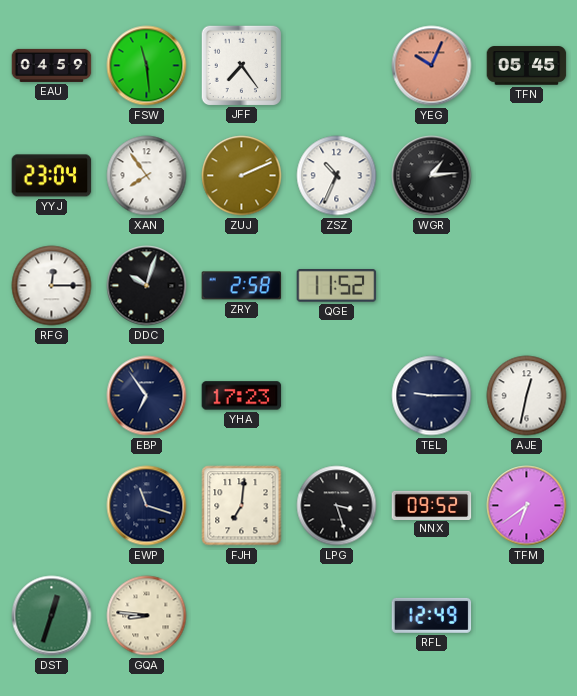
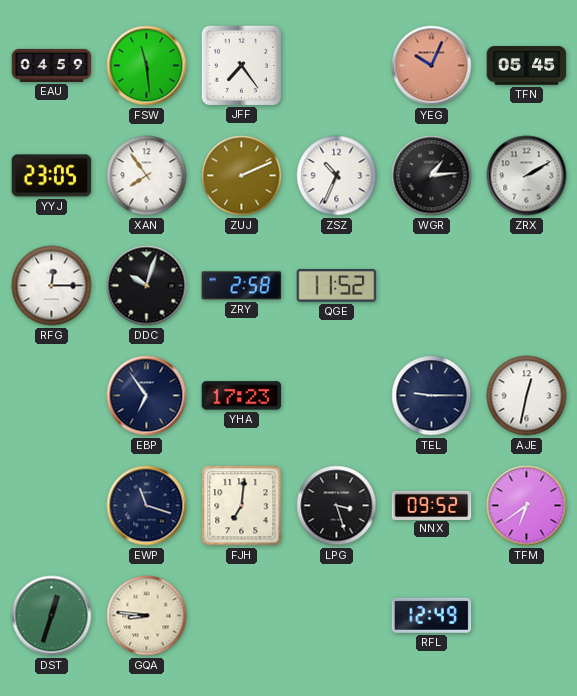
YYJ: 23:04 -> 23:05 (52, 176)
ZRX: none -> 2:10 (527, 176)
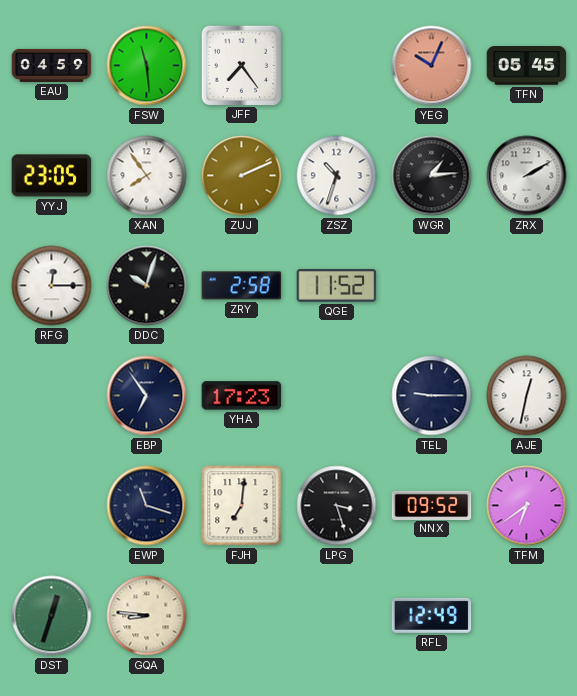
ZSZ: 10:34 -> 10:33 (337, 176)
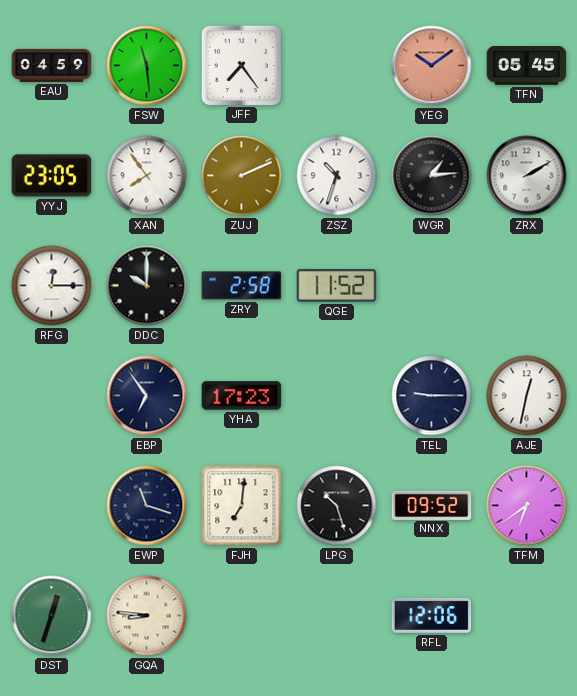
YEG: 10:04 -> 10:09 (432, 66)
DDC: 10:03 -> 10:00 (147, 286)
LPG: 3:27 -> 10:27 (337, 506)
RFL: 12:49 -> 12:06 (432, 615)
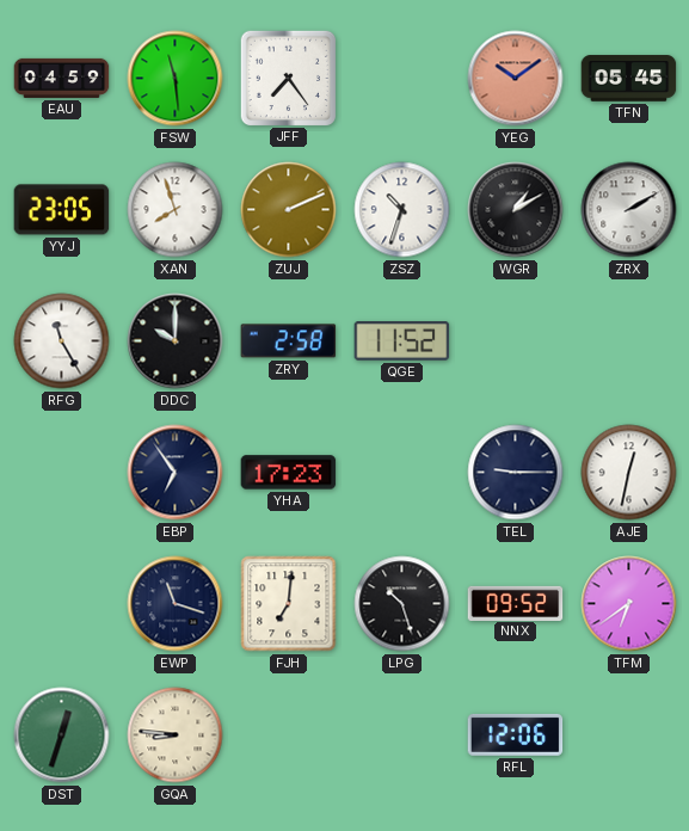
XAN: 7:54 -> 7:57 (176, 210)
WGR: 1:14 -> 1:10 (516, 210)
RFG: 12:15 -> 11:25 (62, 341)
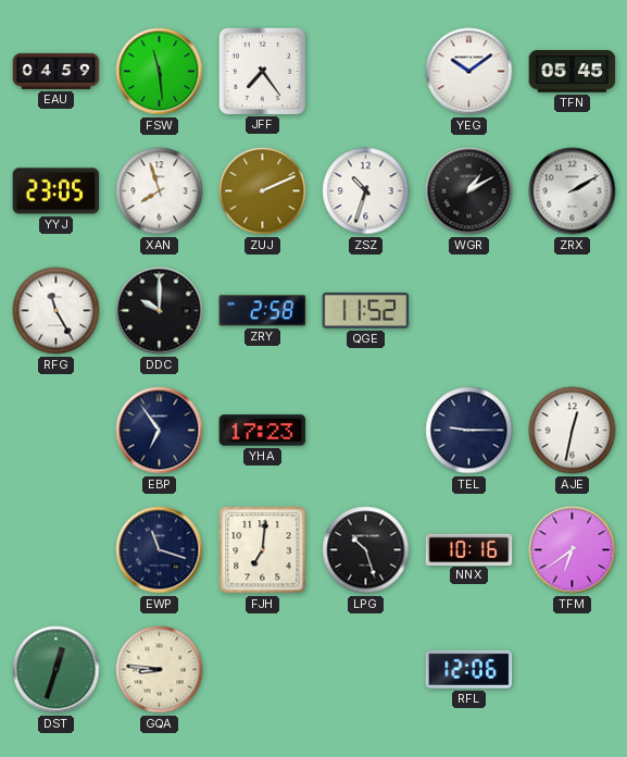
YEG dial: salmon -> white (469, 72)
NNX: 09:52 -> 10:16 (469, 549)
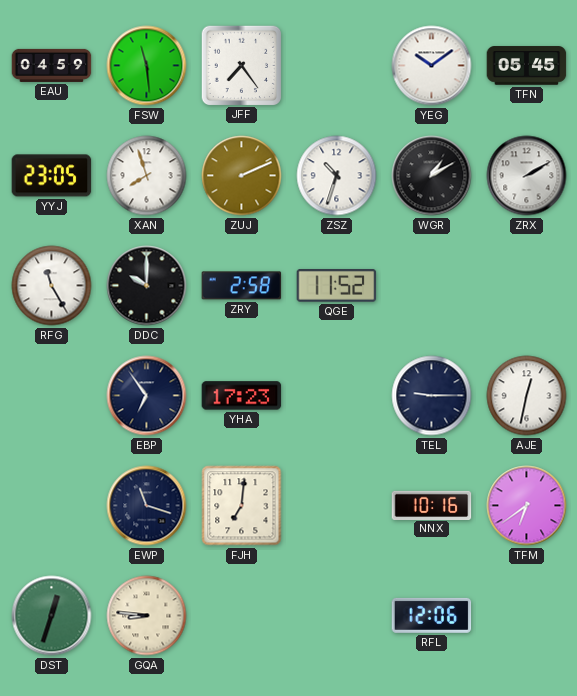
LPG: 10:27 -> none (366, 550)
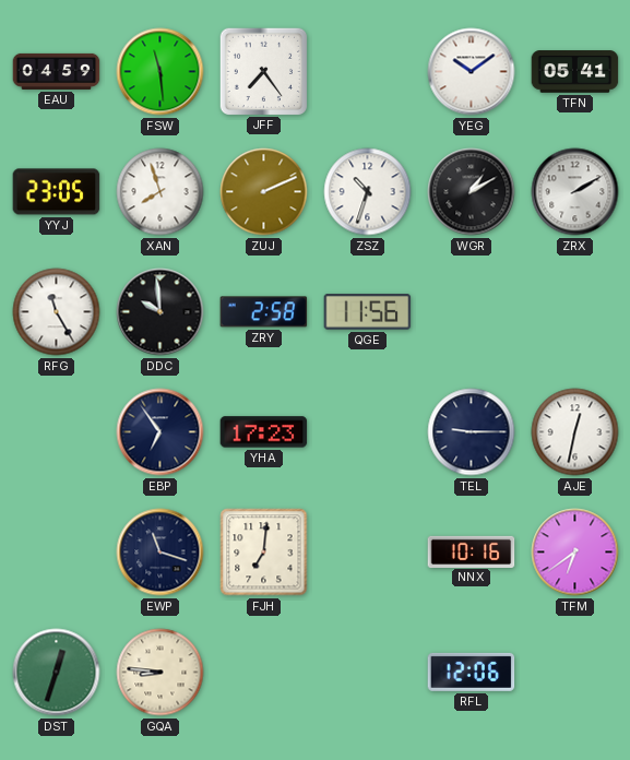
TFN: 05:45 -> 05:41 (575, 72)
DDC: 10:00 -> 9:59 (161, 312)
QGE: 11:52 -> 11:56 (368, 312)
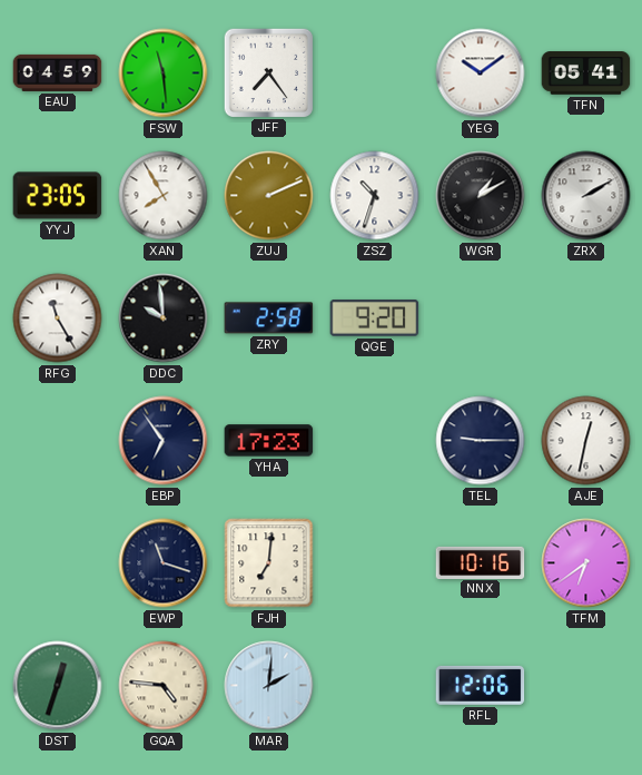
XAN: 7:57 -> 7:55 (164, 196)
QGE: 11:56 -> 9:20 (375, 318)
GQA: 8:46 -> 4:46 (164, 686)
MAR: none -> 2:01 (269, 686)
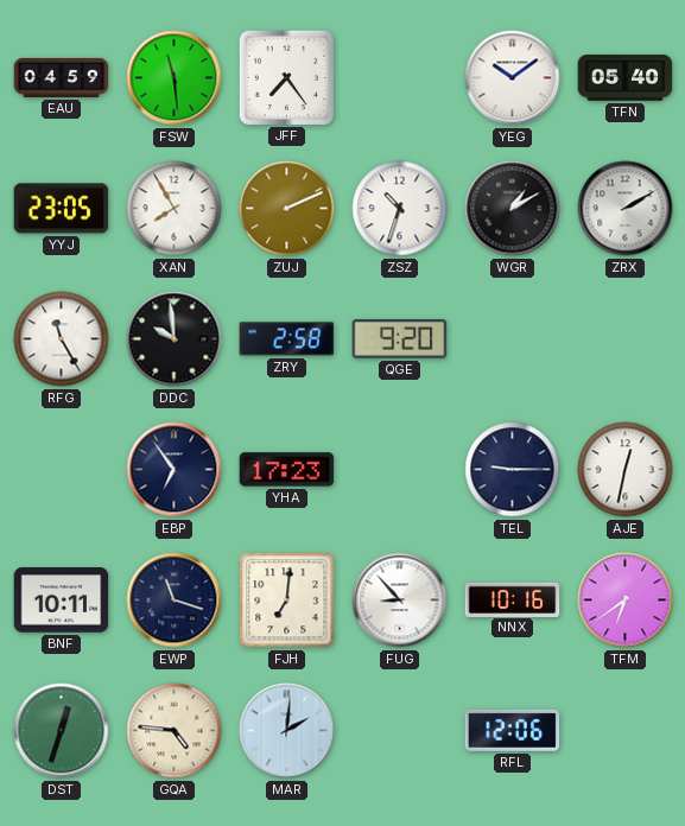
TFN: 05:41 -> 05:40 (626, 78)
BNF: none -> 10:11 (62, 601)
FUG: none -> 8:53 (400, 601)
